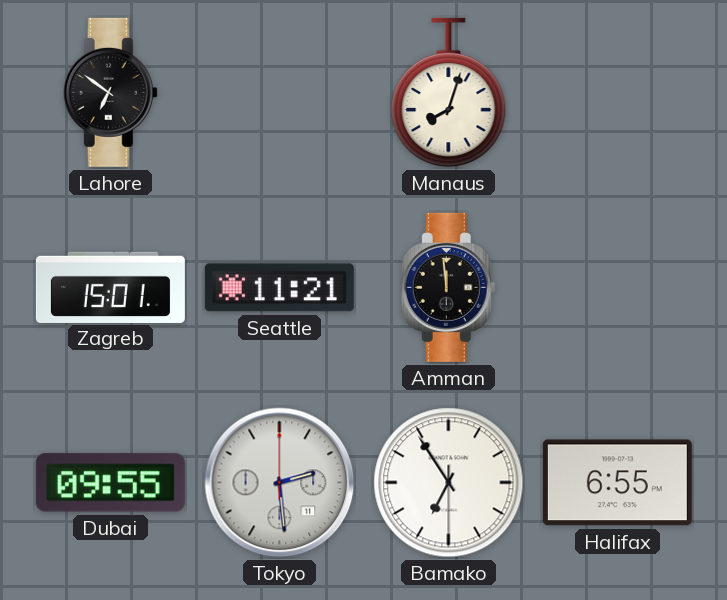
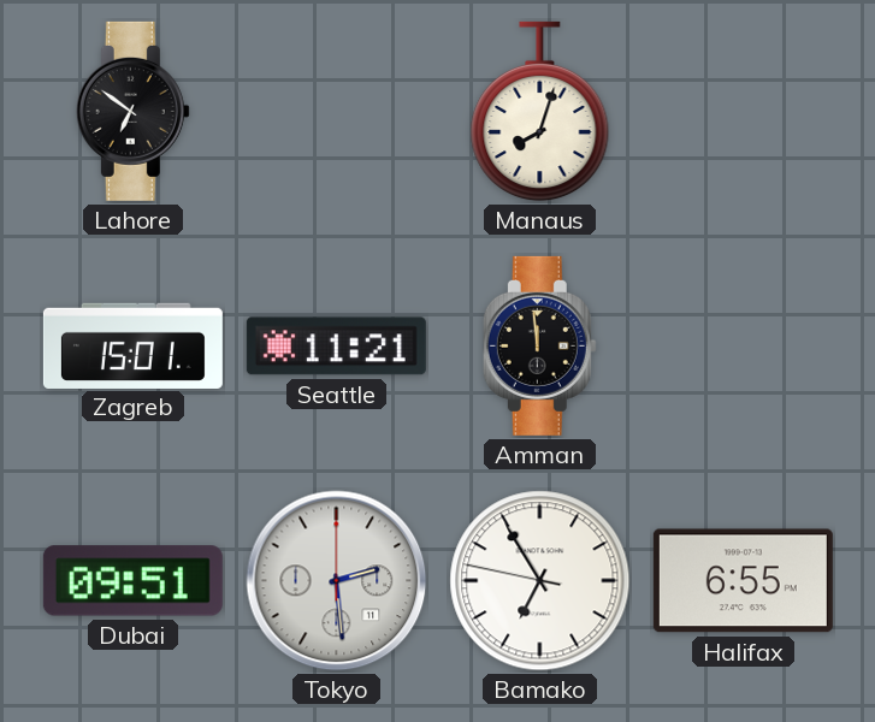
Dubai: 09:55 -> 09:51 (132, 581)
Bamako: 6:54:30 -> 6:54:47 (540, 581)
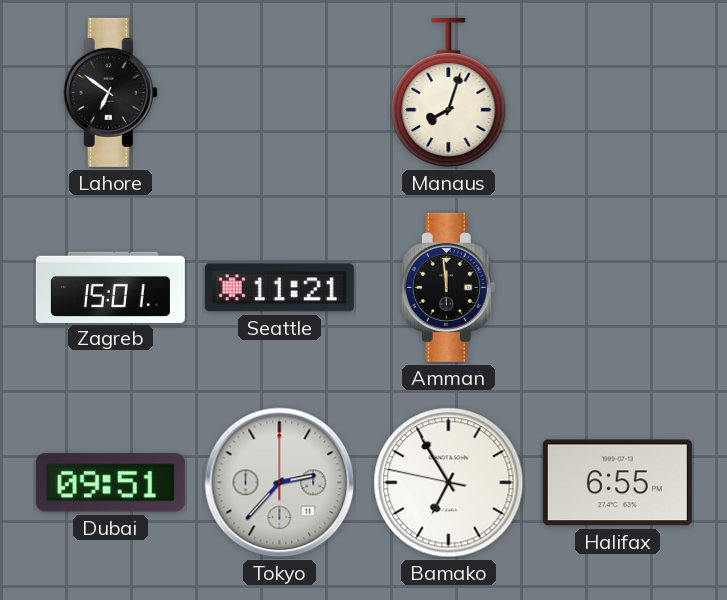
Tokyo: 2:29 -> 2:37 (280, 483)
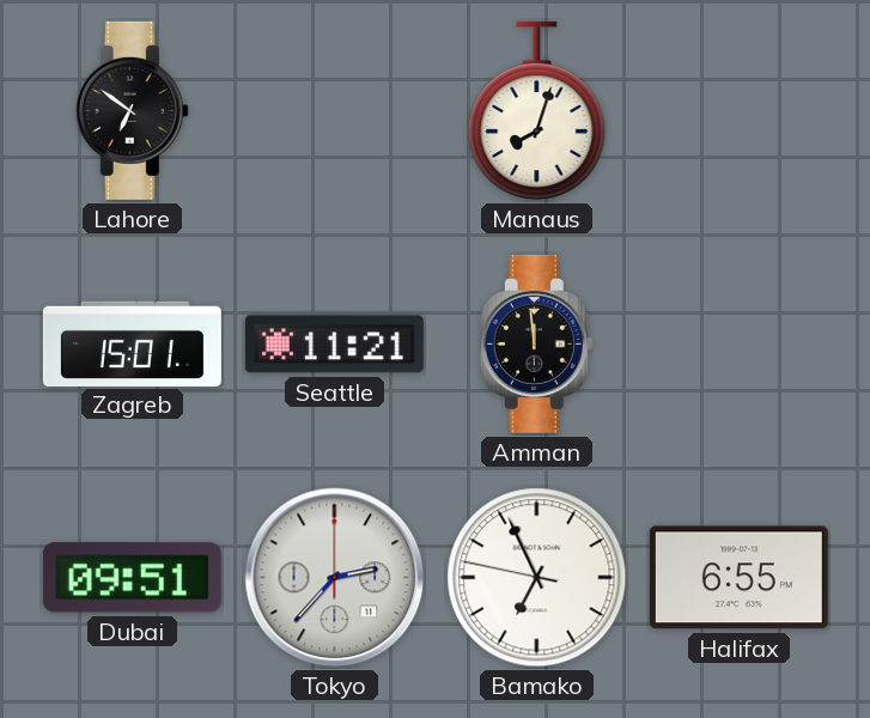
Bamako: 6:54 -> 6:55 (537, 578)
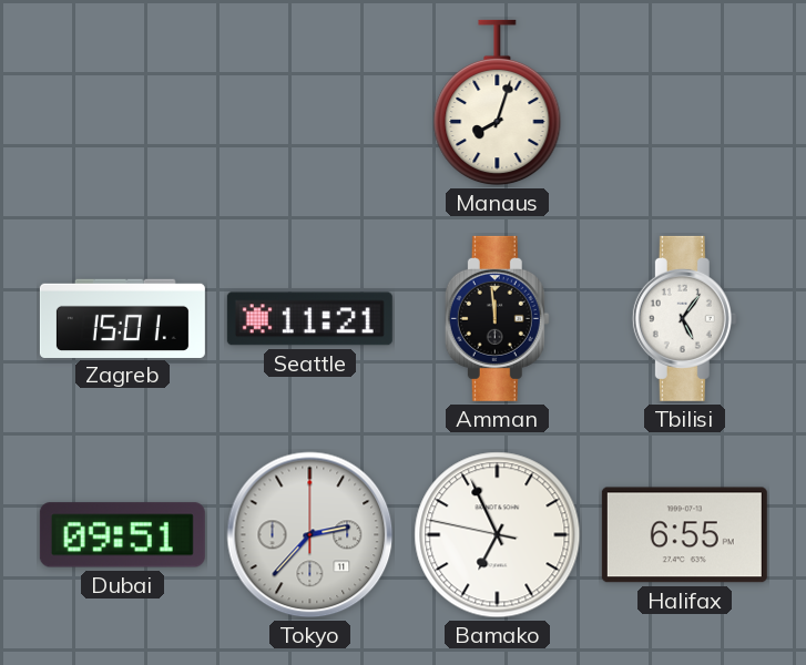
Lahore: 6:51 -> none (132, 110)
Tbilisi: none -> 5:06 (684, 318)
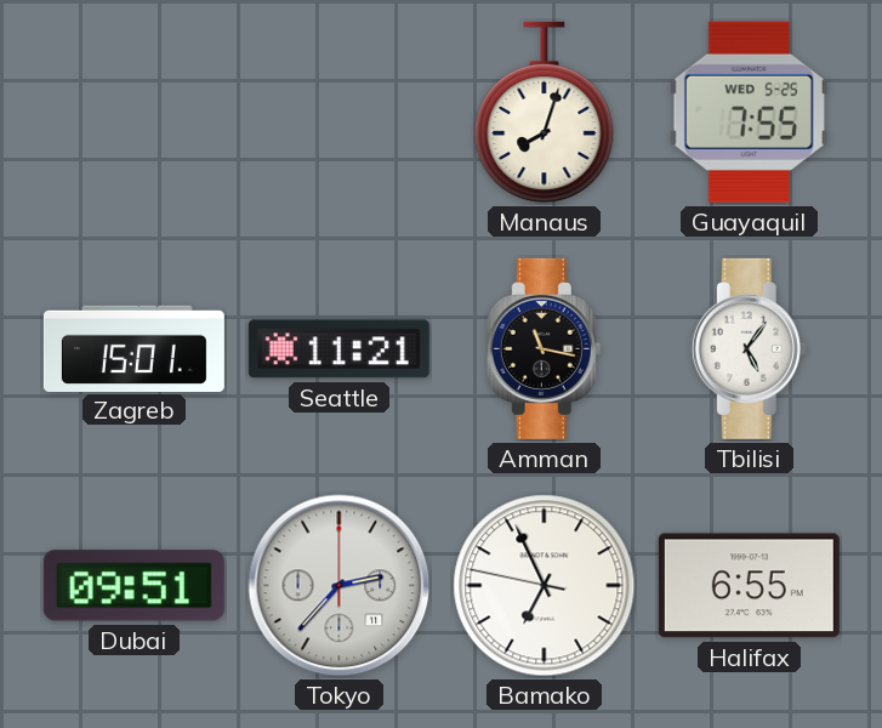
Guayaquil: none -> 7:55 (749, 112)
Amman: 11:59 -> 11:17 (544, 348)
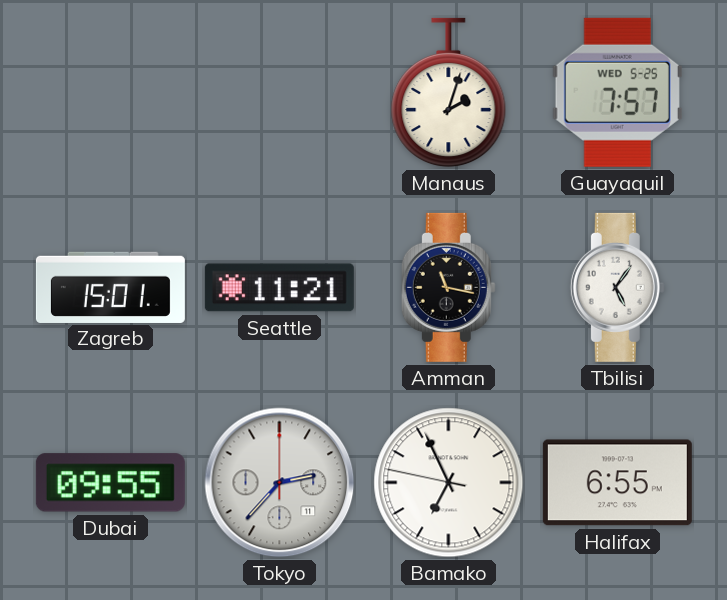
Manaus: 8:03 -> 2:03 (449, 93)
Guayaquil: 7:55 -> 7:57 (617, 92)
Dubai: 09:51 -> 09:55 (110, 483)
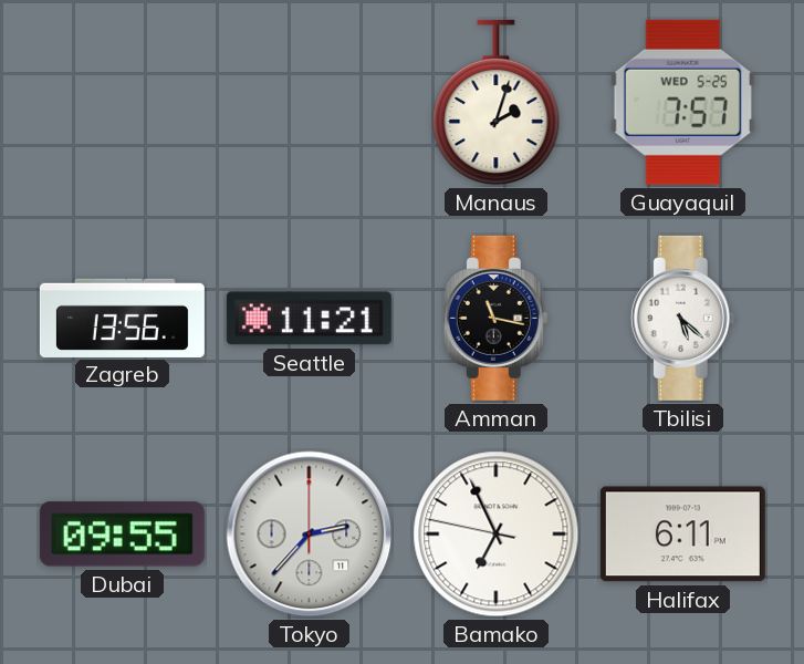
Zagreb: 15:01 -> 13:56 (122, 318)
Tbilisi: 5:06 -> 5:22 (682, 318)
Halifax: 6:55 -> 6:11 (682, 535)
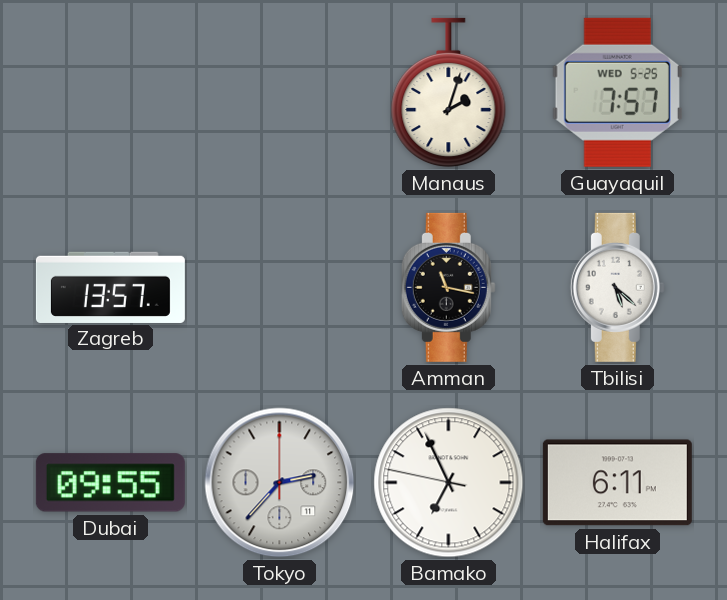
Zagreb: 13:56 -> 13:57 (110, 287)
Seattle: 11:21 -> none (309, 319)
